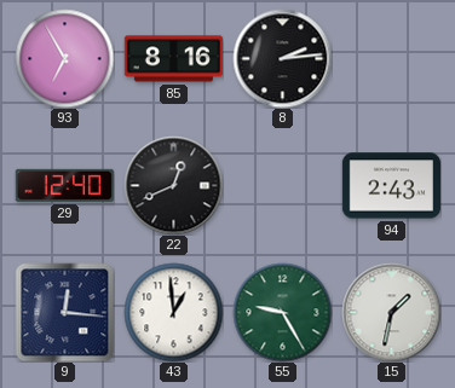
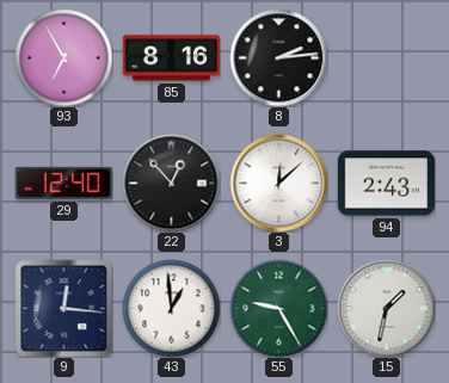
22: 12:41 -> 12:53 (171, 183)
3: none -> 12:08 (278, 183)
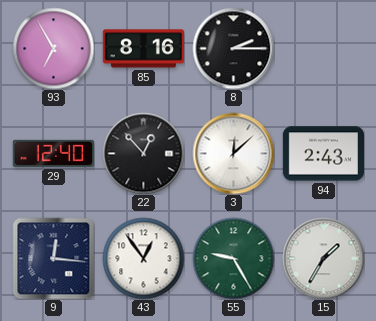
8: 2:14 -> 2:15 (233, 48)
43: 12:59 -> 12:54 (143, 258)
15: 1:32 -> 1:35 (323, 258)
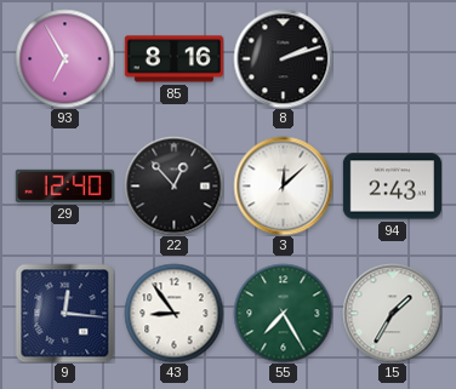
8: 2:15 -> 2:12 (283, 58)
43: 12:54 -> 8:54 (173, 313)
55: 9:25 -> 7:25 (283, 313)
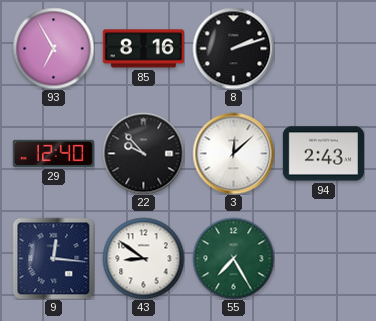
22: 12:53 -> 9:53 (143, 153)
43: 8:54 -> 8:51 (143, 258)
15: 1:35 -> none (392, 313)
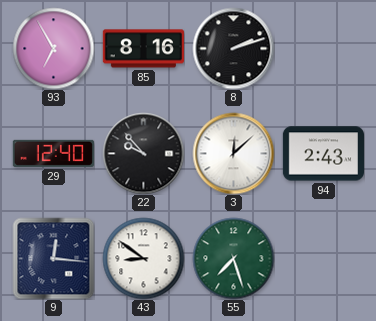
55: 7:25 -> 7:27 (233, 258)
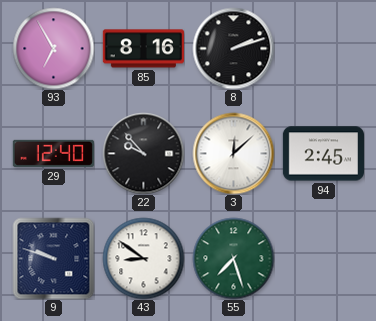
94: 2:43 -> 2:45 (323, 154)
9: 12:16 -> 9:48 (53, 258)
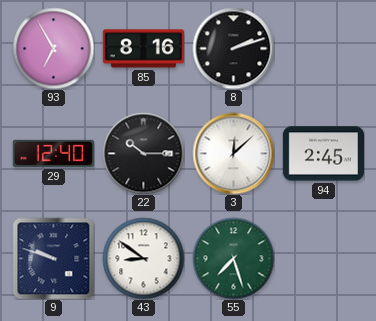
22: 9:53 -> 10:15 (143, 153)
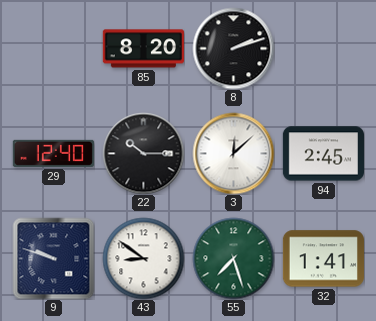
93: 6:55 -> none (53, 48)
85: 8:16 -> 8:20 (143, 49)
32: none -> 1:41 (323, 259)
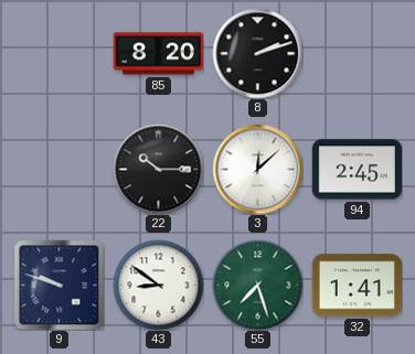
29: 12:40 -> none (53, 153)
